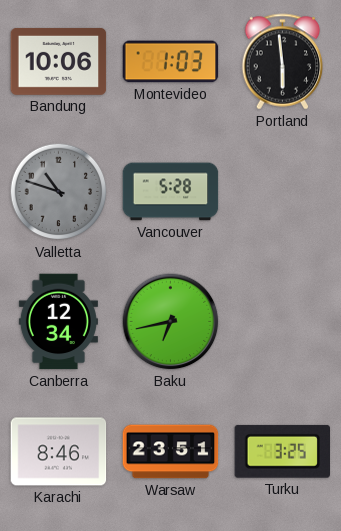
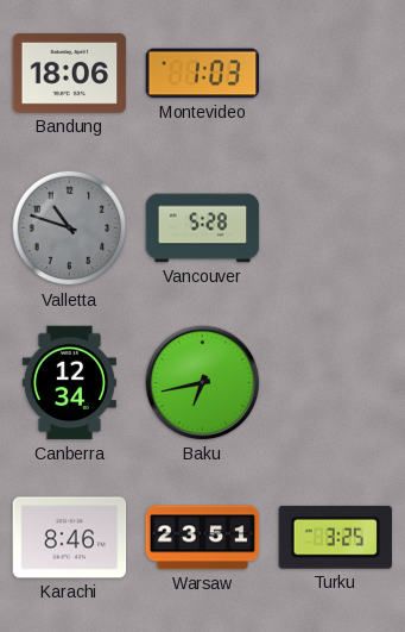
Bandung: 10:06 -> 18:06 (70, 73)
Portland: 5:59 -> none (283, 62)
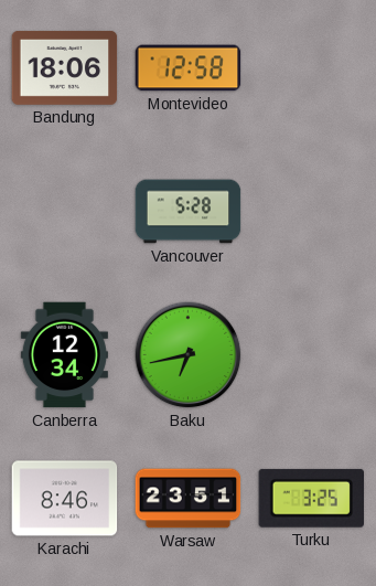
Montevideo: 1:03 -> 12:58 (189, 68)
Valletta: 10:48 -> none (70, 229)
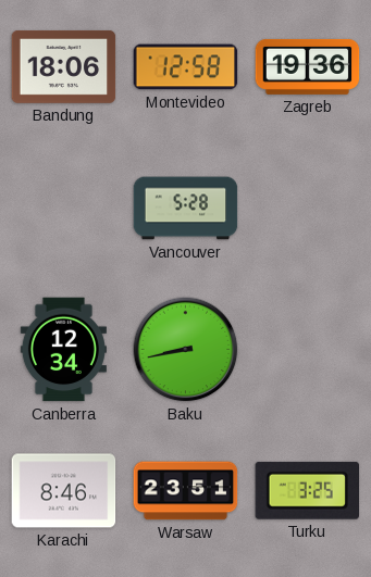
Zagreb: none -> 19:36 (308, 66)
Baku: 6:43 -> 8:43 (186, 350)
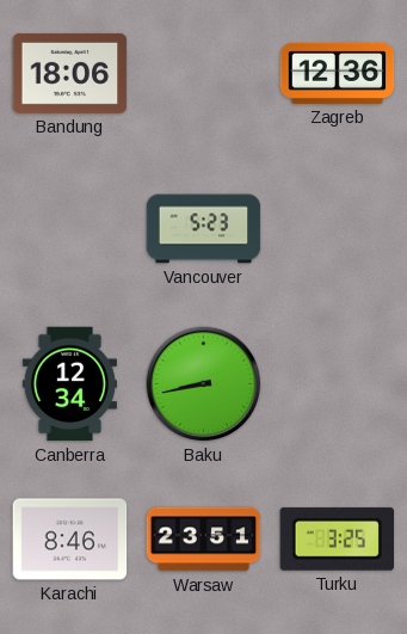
Montevideo: 12:58 -> none (186, 67)
Zagreb: 19:36 -> 12:36 (338, 73)
Vancouver: 5:28 -> 5:23 (204, 229)
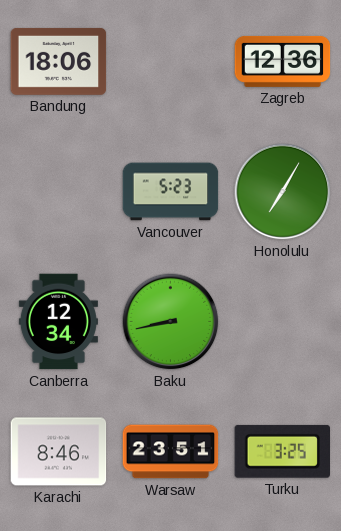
Honolulu: none -> 7:05 (283, 192)
